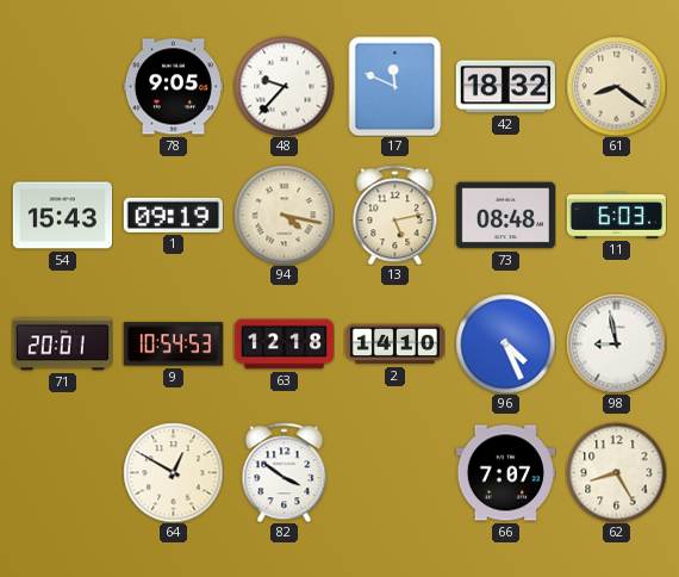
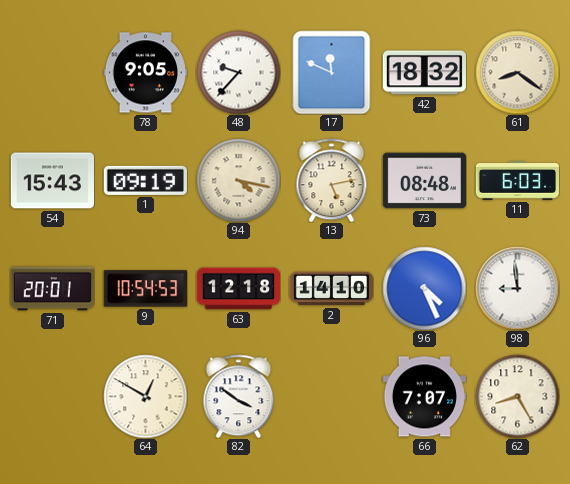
98: 8:58 -> 8:59 (517, 288)
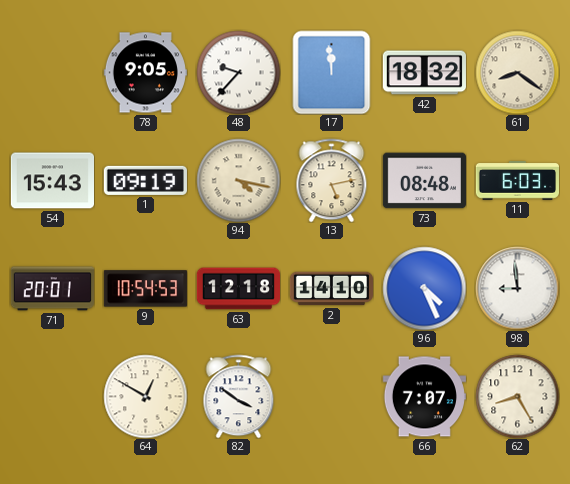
17: 11:49 -> 11:59 (332, 72)
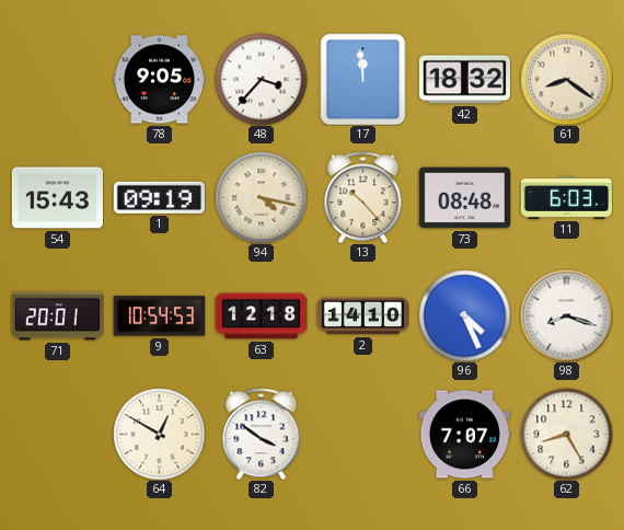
48: 9:37 -> 3:37 (261, 79)
13: 5:13 -> 10:23 (363, 197)
98: 8:59 -> 8:18 (566, 315)
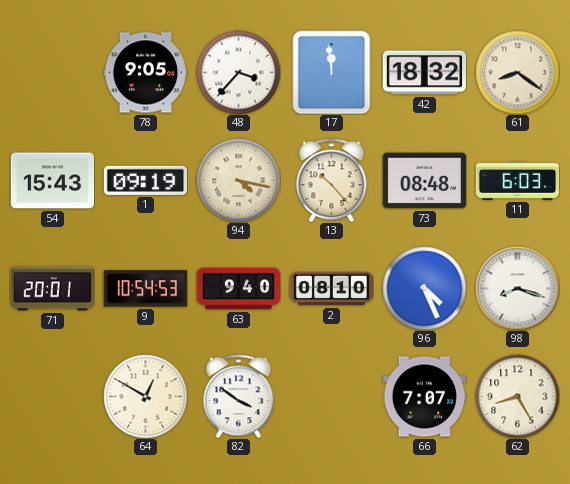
63: 12:18 -> 9:40 (238, 289)
2: 14:10 -> 08:10 (331, 289)
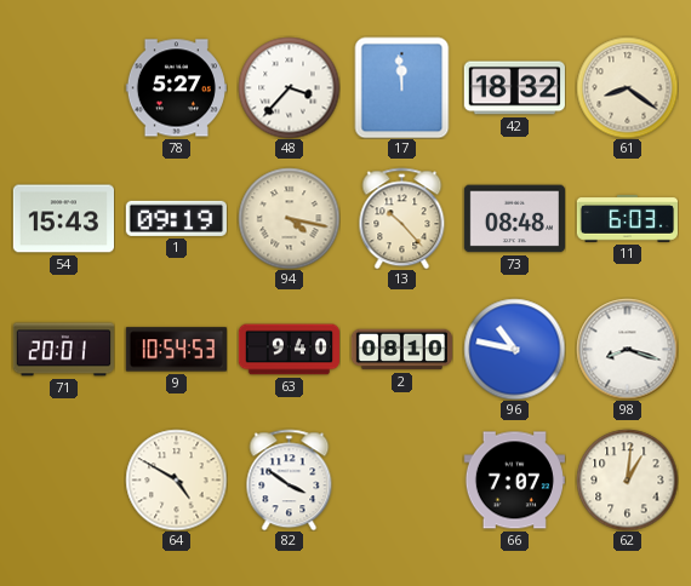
78: 9:05 -> 5:27 (176, 88)
96: 4:26 -> 10:47 (514, 349)
64: 12:50 -> 4:50 (176, 479)
62: 8:25 -> 1:01 (627, 479)
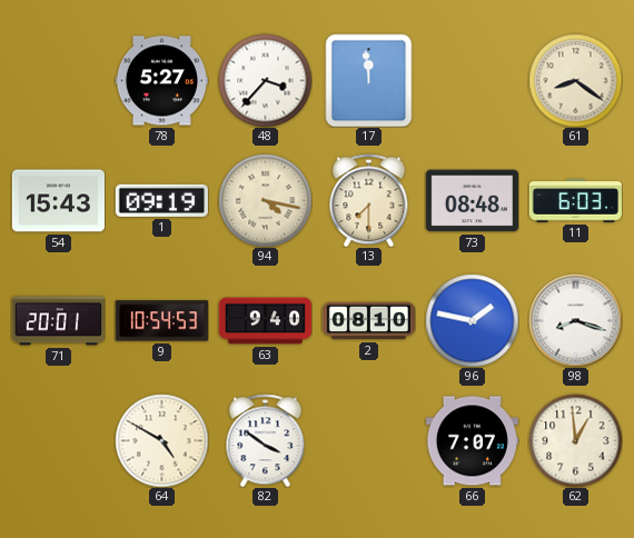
42: 18:32 -> none (514, 88)
13: 10:23 -> 7:30 (369, 200)
96: 10:47 -> 1:47 (472, 320)
62: 1:01 -> 12:59 (575, 440)
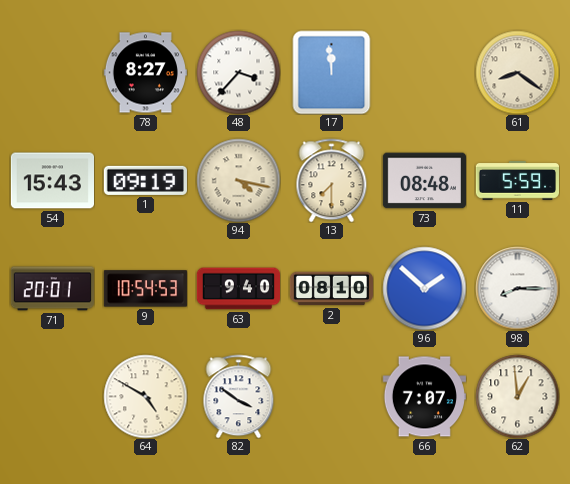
78: 5:27 -> 8:27 (145, 73)
11: 6:03 -> 5:59 (517, 181)
96: 1:47 -> 1:52 (424, 288)
98: 8:18 -> 8:15 (517, 288)
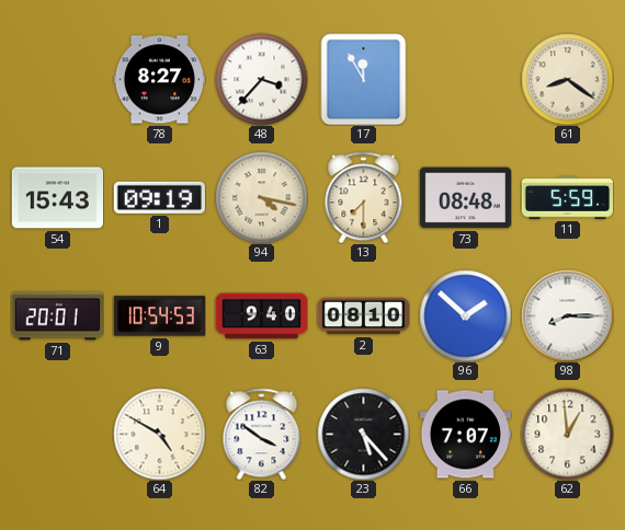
17: 11:59 -> 11:55 (364, 79)
23: none -> 5:23 (363, 434)
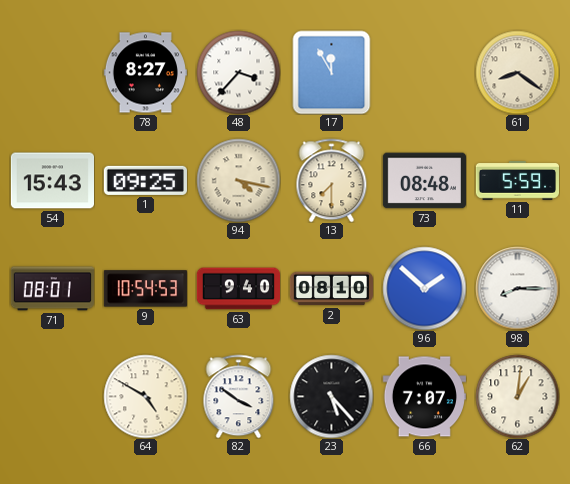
1: 09:19 -> 09:25 (145, 180)
71: 20:01 -> 08:01 (52, 289)
62: 12:59 -> 1:01 (517, 396)
